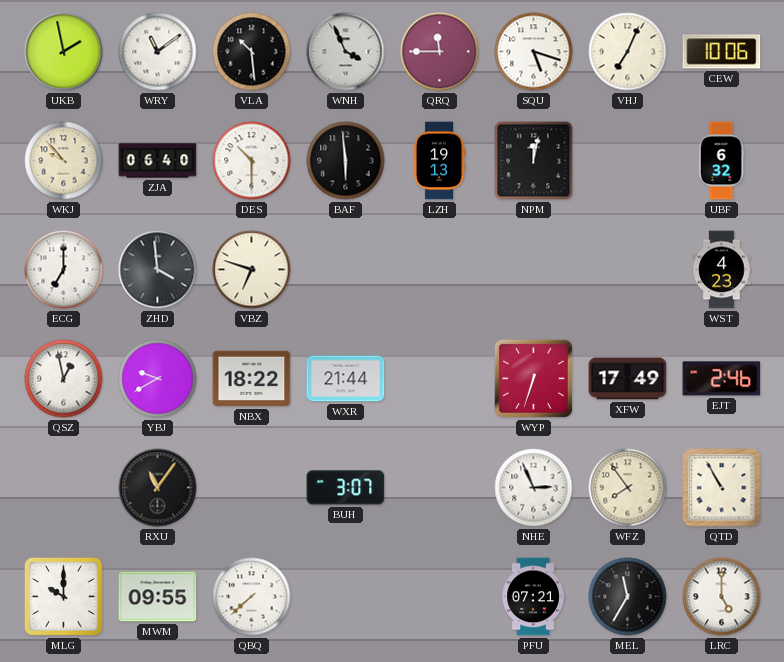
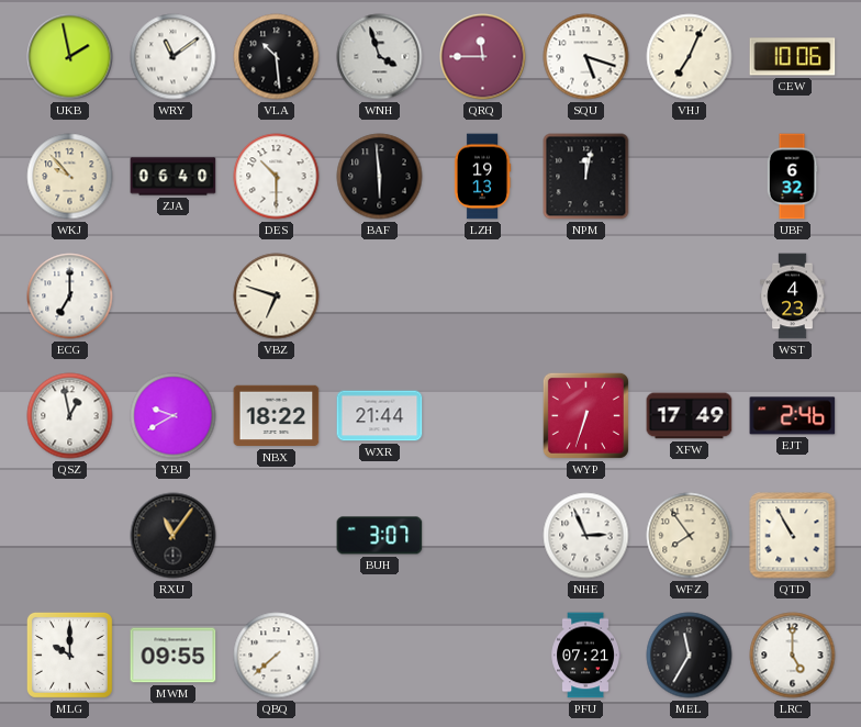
WNH: 3:56 -> 3:57 (380, 57)
ZHD: 3:59 -> none (158, 270)
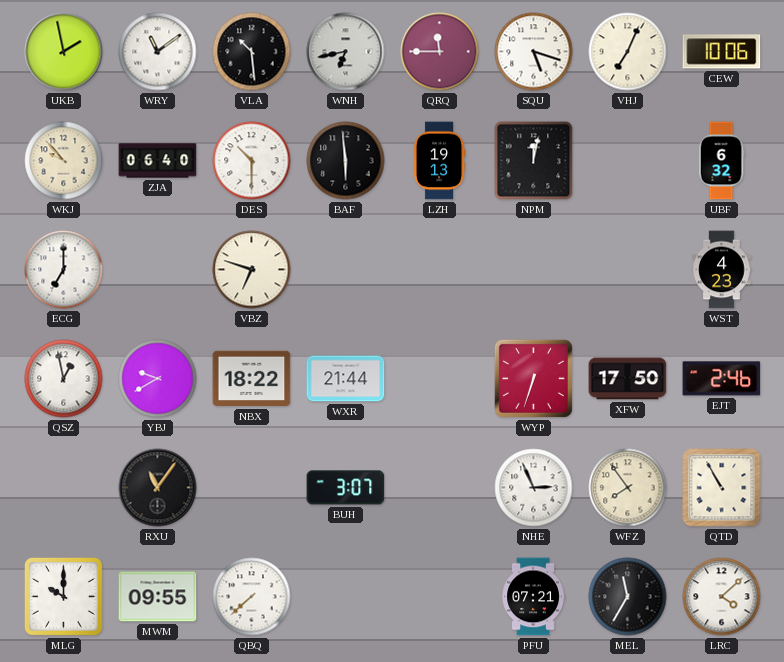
WNH: 3:57 -> 6:43 (346, 52)
XFW: 17:49 -> 17:50 (628, 379)
LRC: 5:00 -> 4:08 (722, 597)
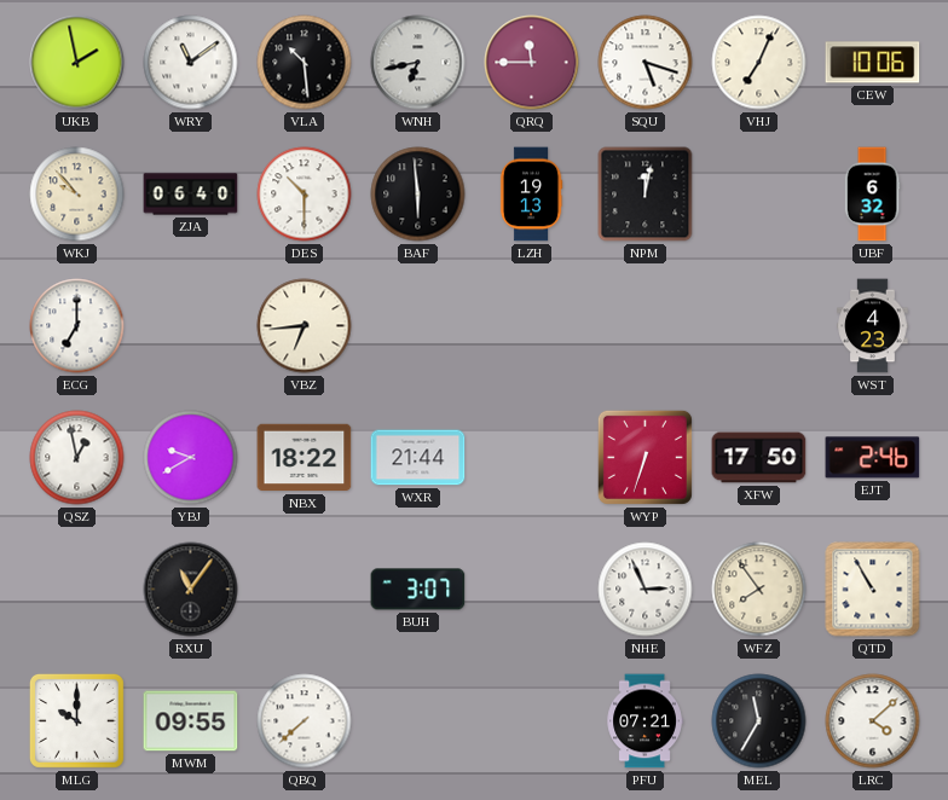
VBZ: 6:48 -> 6:44 (305, 326)
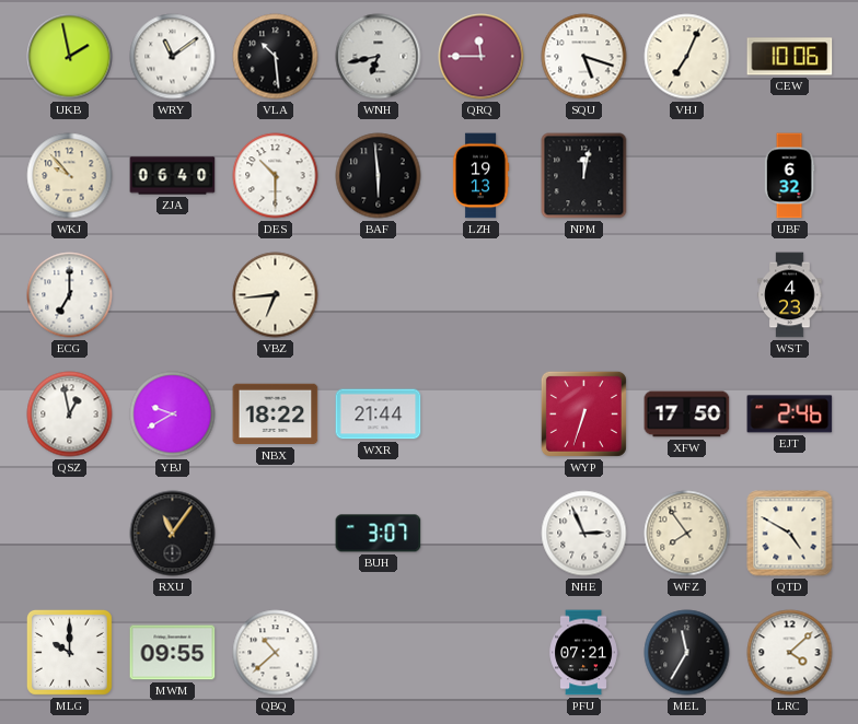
QTD: 10:55 -> 4:50 (790, 534)
QBQ: 7:38 -> 10:38 (276, 653)
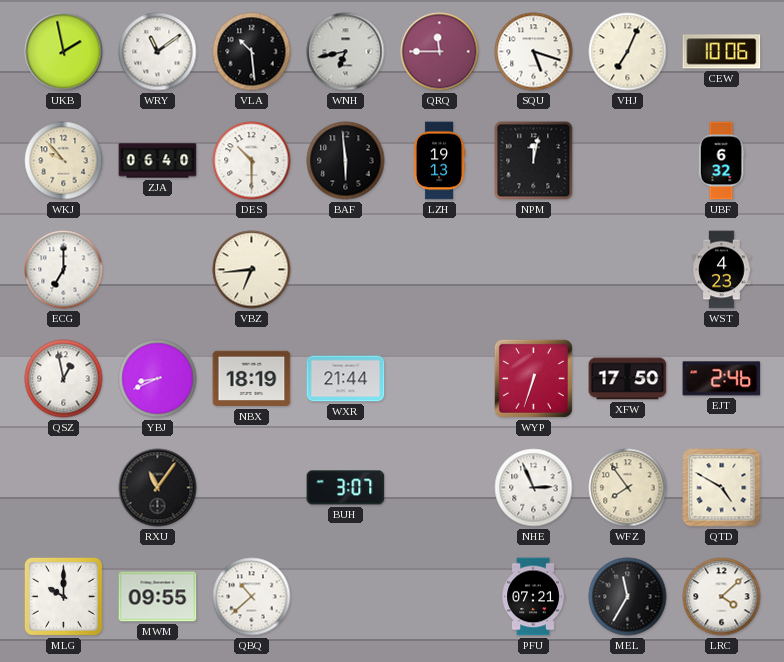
YBJ: 9:40 -> 8:41 (158, 379)
NBX: 18:22 -> 18:19 (252, 379)
